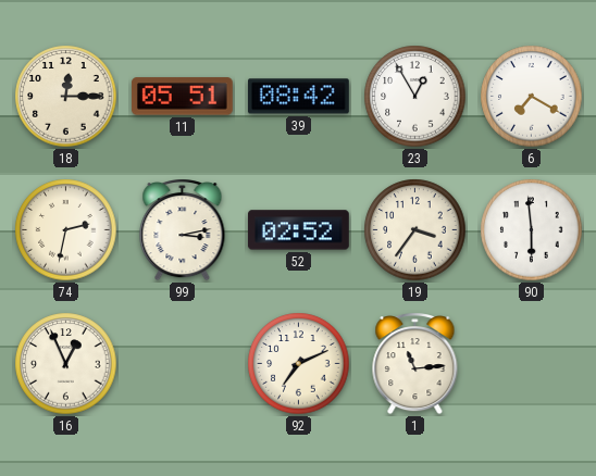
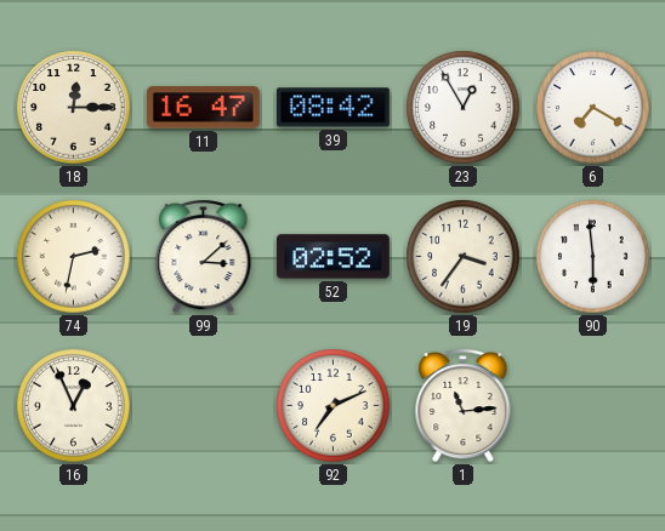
11: 05:51 -> 16:47 (203, 108)
99: 3:13 -> 3:08 (204, 257)
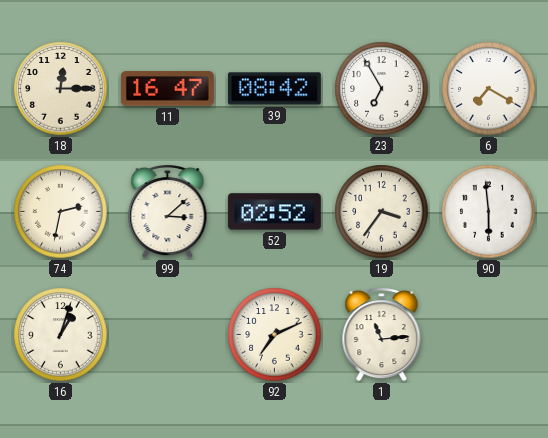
23: 12:55 -> 6:55 (382, 89)
16: 12:56 -> 1:03 (61, 335)
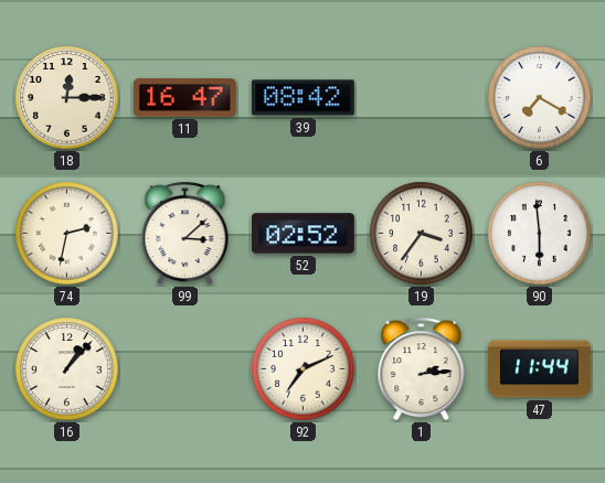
23: 6:55 -> none (382, 89)
16: 1:03 -> 1:07 (67, 369)
1: 11:14 -> 2:14 (422, 369)
47: none -> 11:44 (539, 369)
